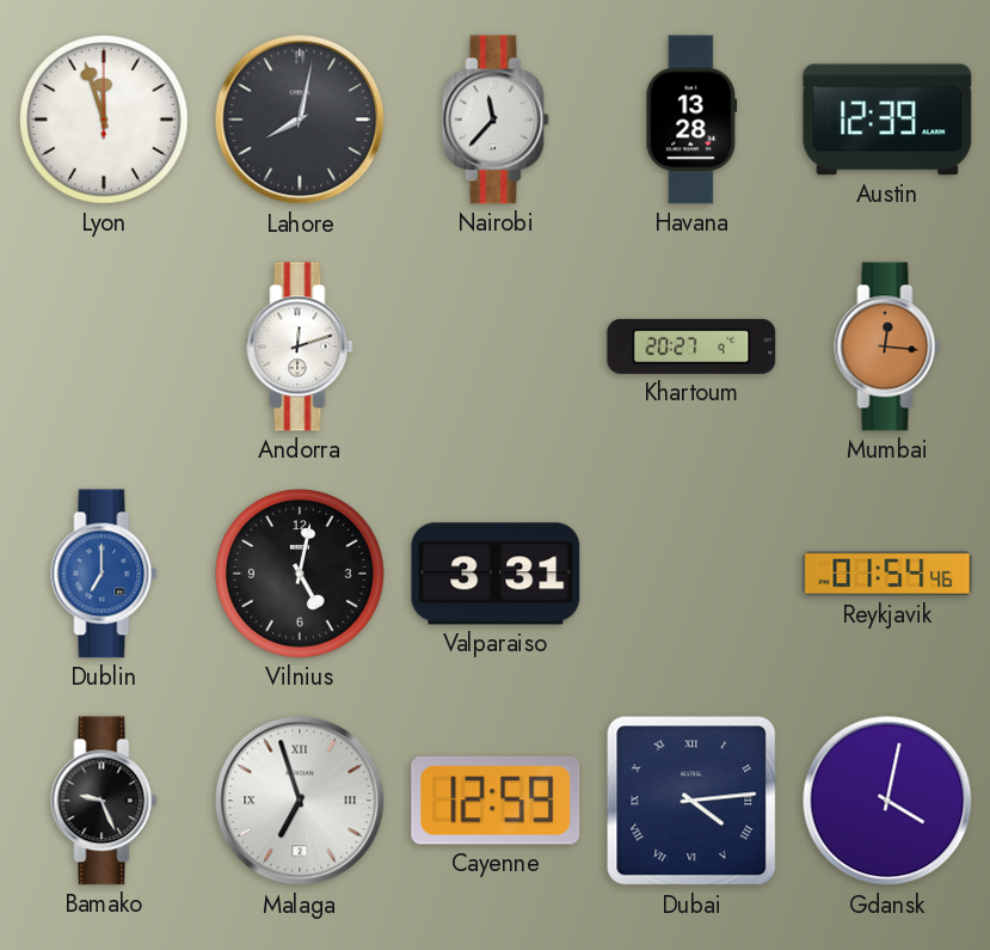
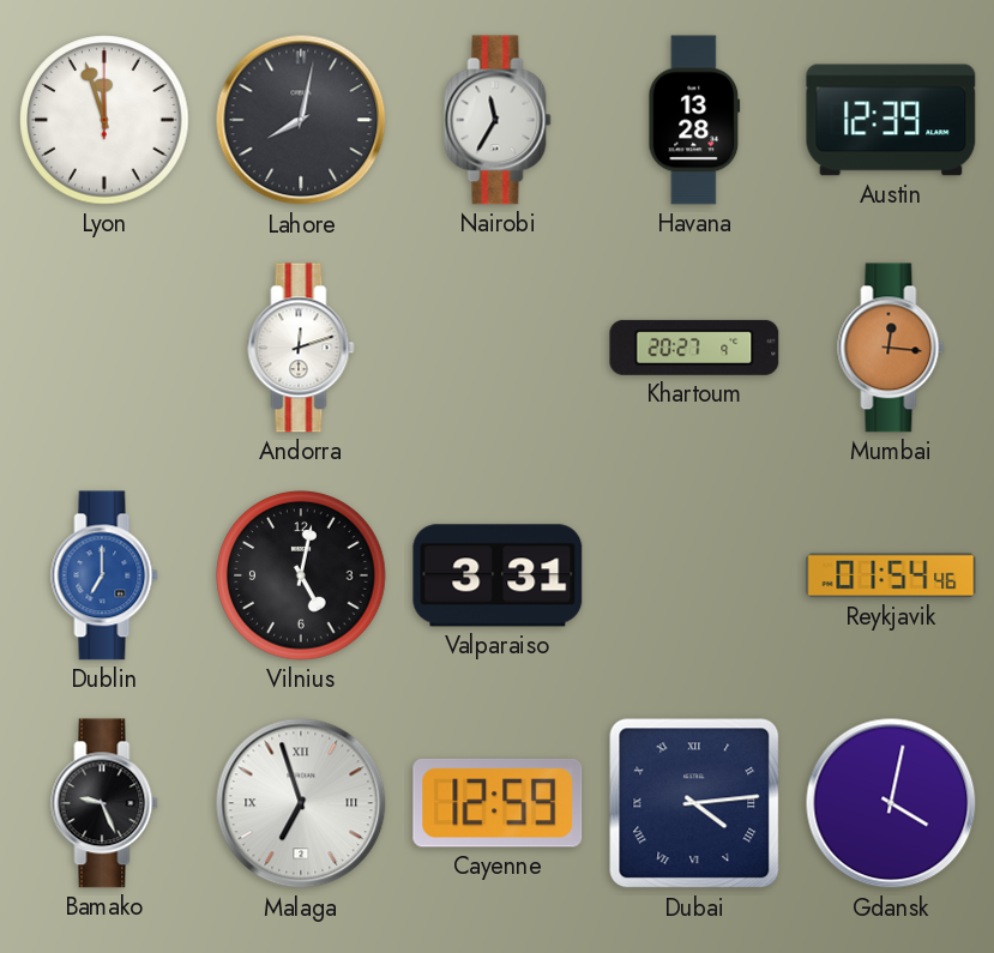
Nairobi: 11:37 -> 11:35 (498, 120)
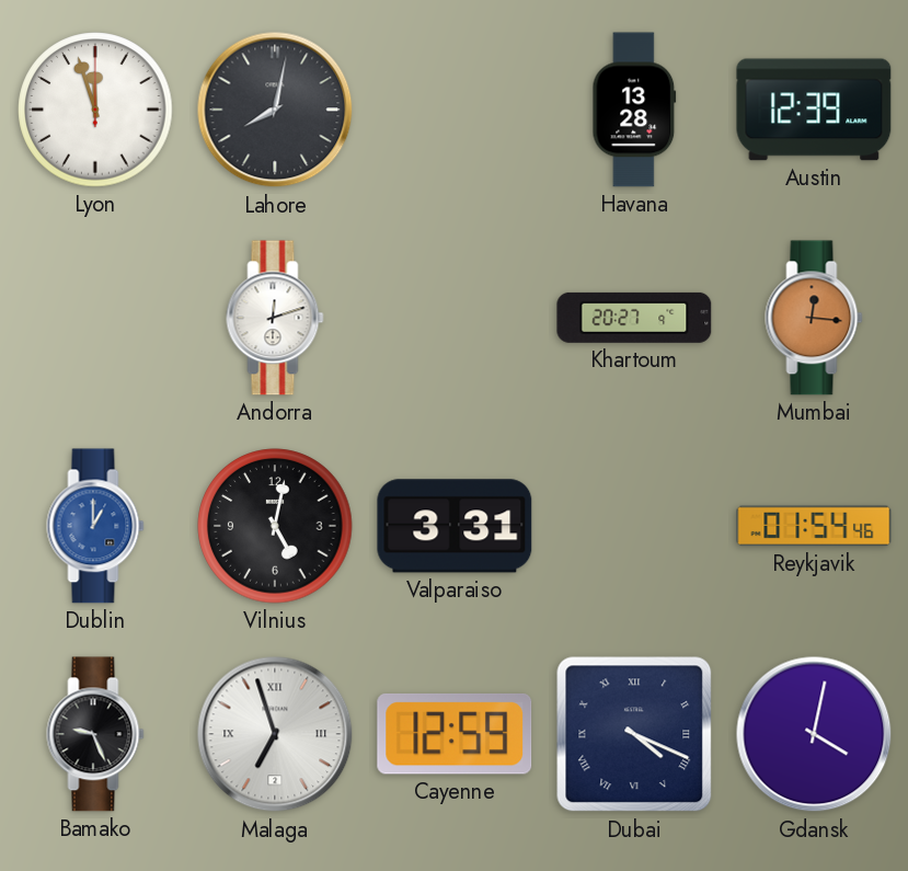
Nairobi: 11:35 -> none (498, 120)
Dublin: 7:00 -> 1:00 (95, 526)
Dubai: 4:14 -> 4:19 (634, 734)
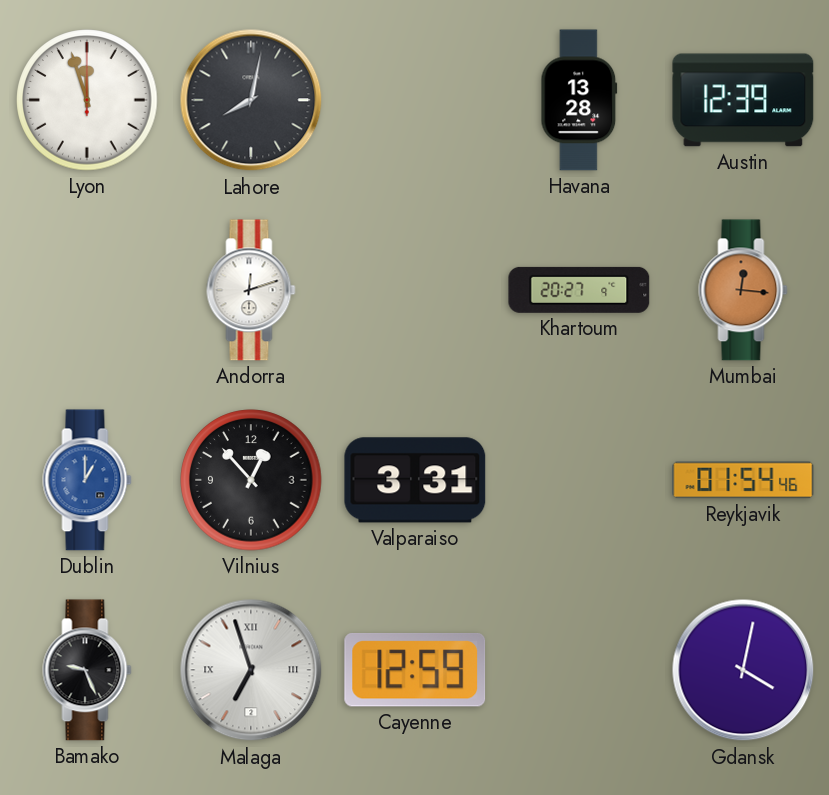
Vilnius: 5:02 -> 12:53 (251, 480)
Dubai: 4:19 -> none (634, 734)
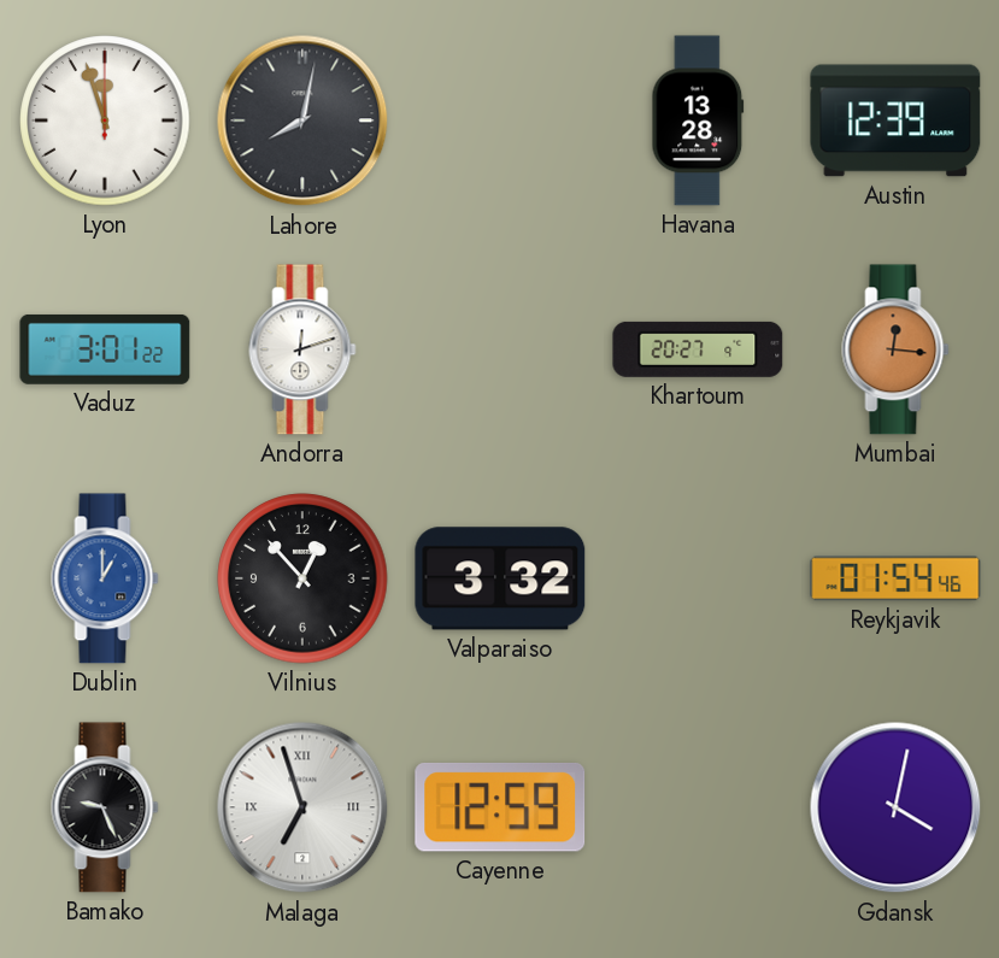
Vaduz: none -> 3:01 (105, 349)
Valparaiso: 3:31 -> 3:32 (500, 578)
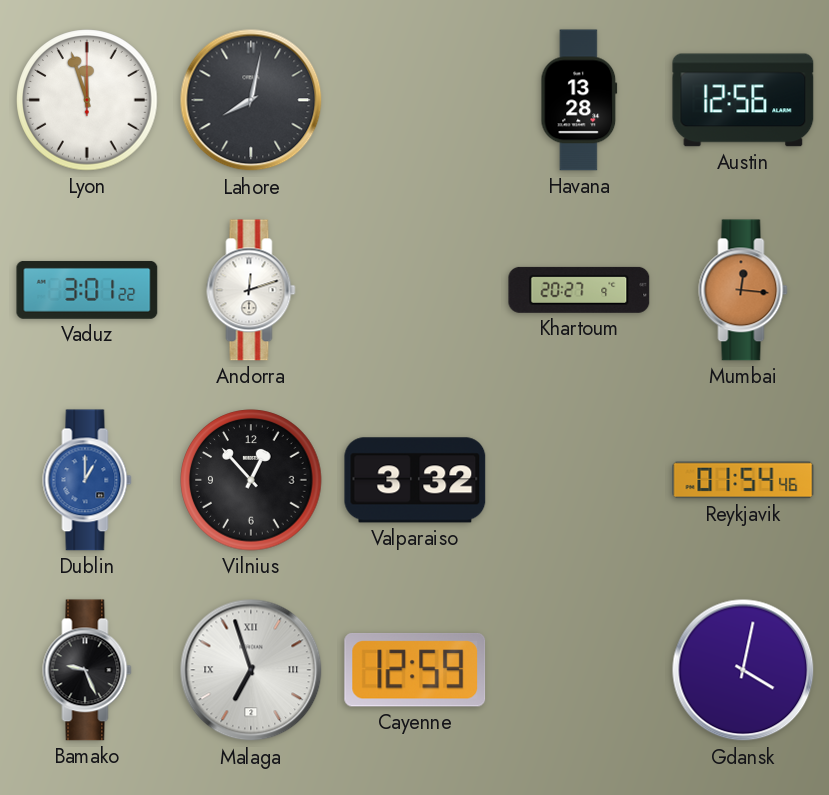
Austin: 12:39 -> 12:56 (743, 100)
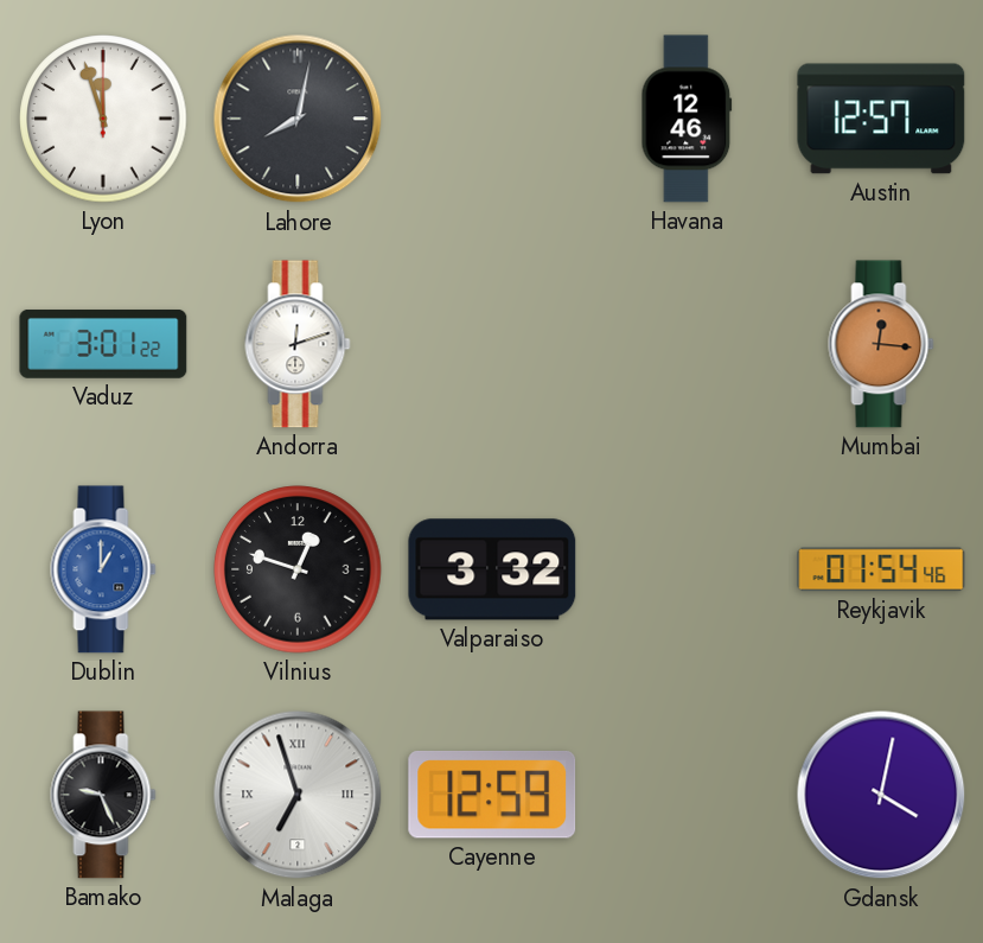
Havana: 13:28 -> 12:46 (687, 119)
Austin: 12:56 -> 12:57 (881, 119)
Khartoum: 20:27 -> none (579, 290)
Vilnius: 12:53 -> 12:48 (298, 569)
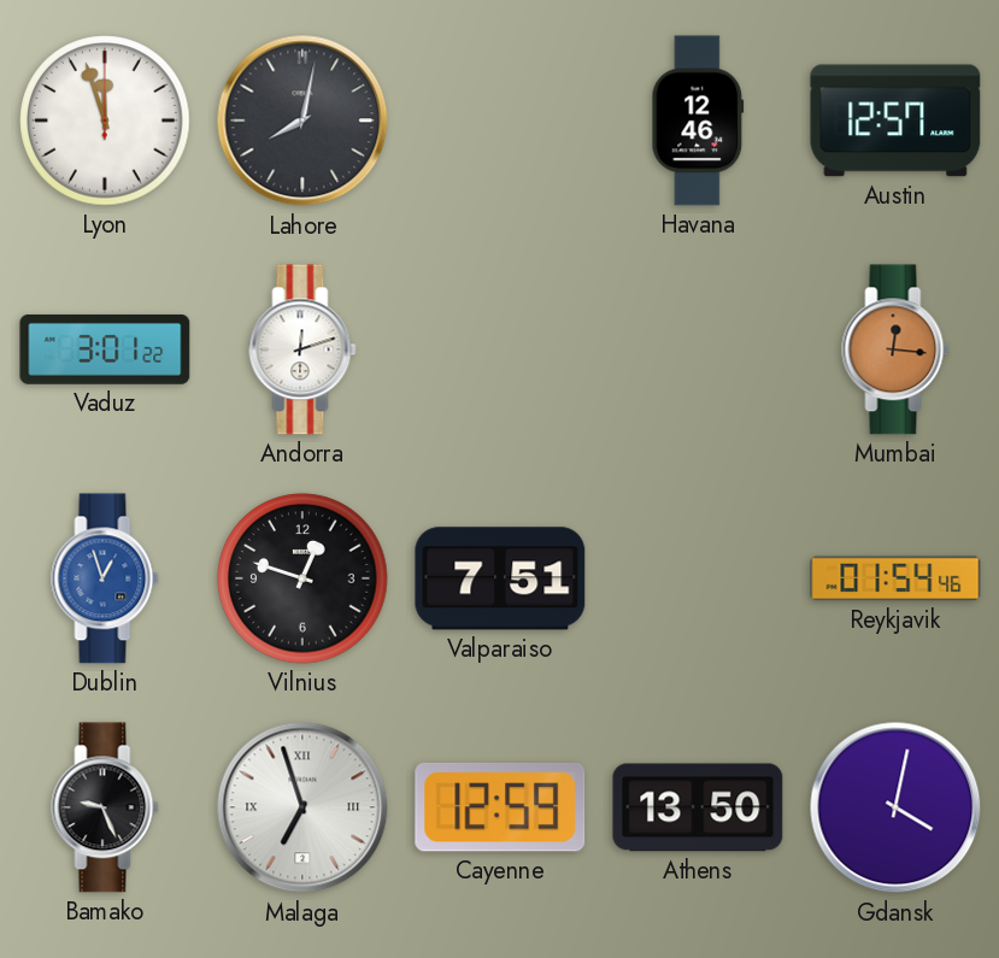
Dublin: 1:00 -> 12:57 (105, 578)
Valparaiso: 3:32 -> 7:51 (500, 578)
Athens: none -> 13:50 (698, 807)
